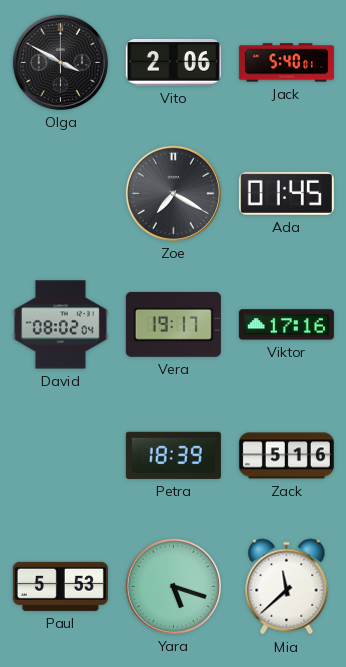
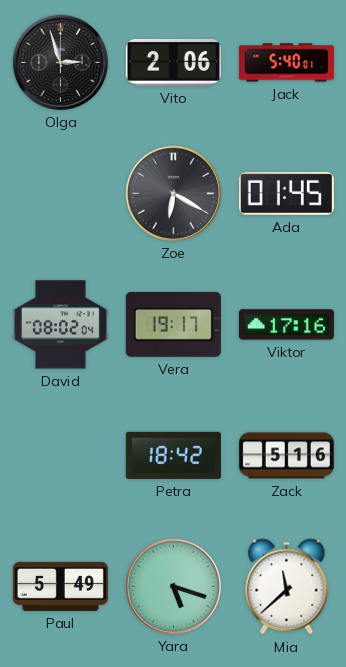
Olga: 3:50 -> 2:57 (60, 62)
Zoe: 7:20 -> 6:20 (173, 193)
Petra: 18:39 -> 18:42 (173, 455)
Paul: 5:53 -> 5:49 (60, 586)
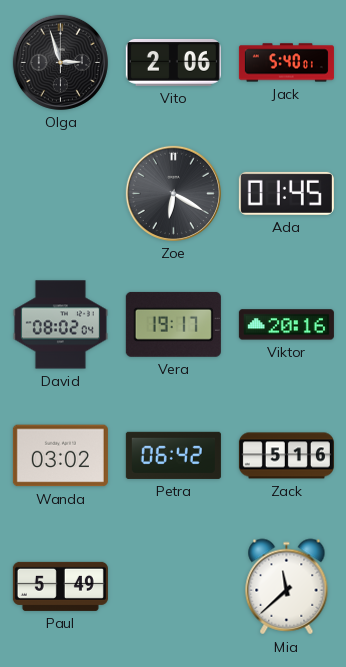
Viktor: 17:16 -> 20:16 (286, 325)
Wanda: none -> 03:02 (60, 456)
Petra: 18:42 -> 06:42 (173, 455)
Yara: 5:18 -> none (173, 586)
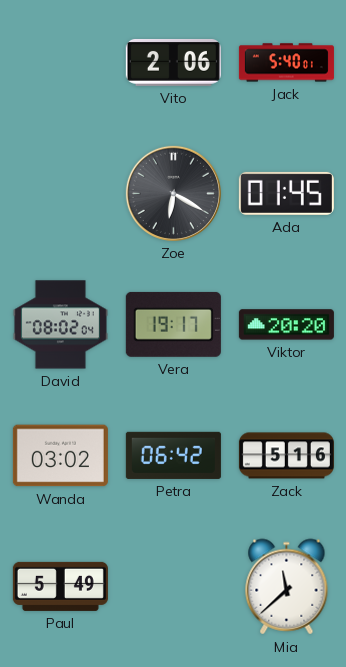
Olga: 2:57 -> none (60, 62)
Viktor: 20:16 -> 20:20 (286, 325)
